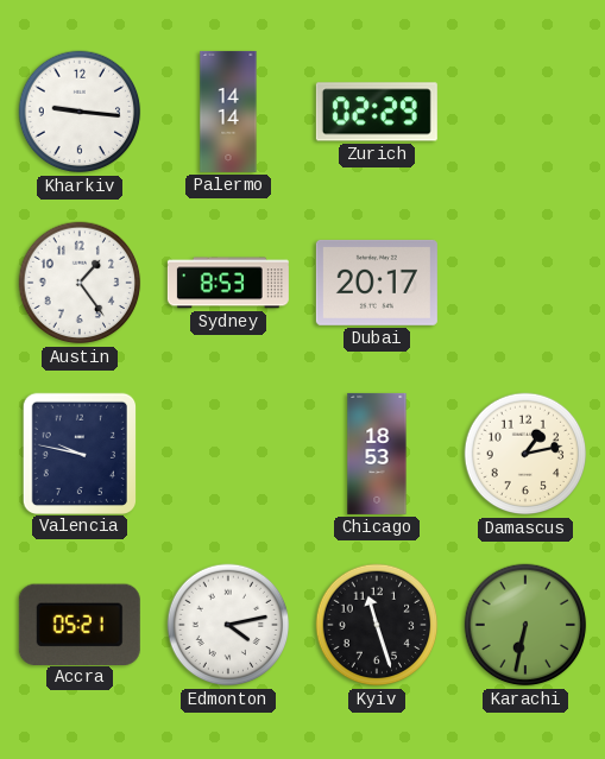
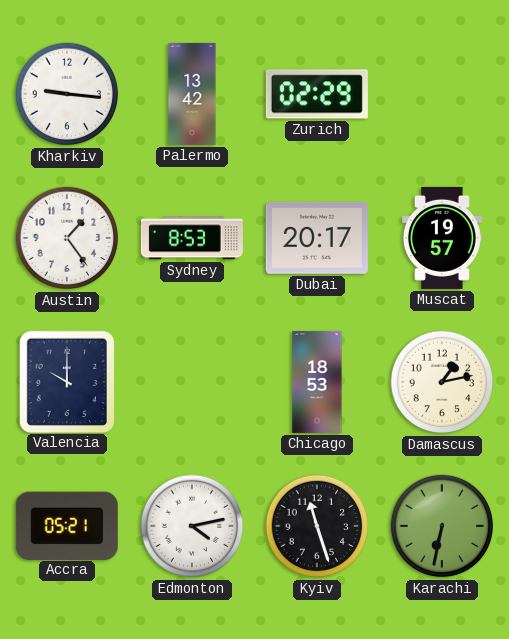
Palermo: 14:14 -> 13:42 (192, 94)
Muscat: none -> 19:57 (442, 238)
Valencia: 9:47 -> 10:00 (66, 381)
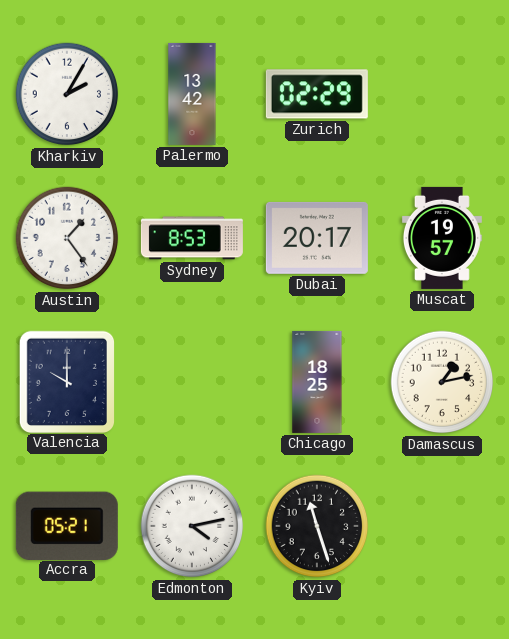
Kharkiv: 9:16 -> 2:05 (67, 94)
Chicago: 18:53 -> 18:25 (317, 382)
Karachi: 6:32 -> none (442, 526)
